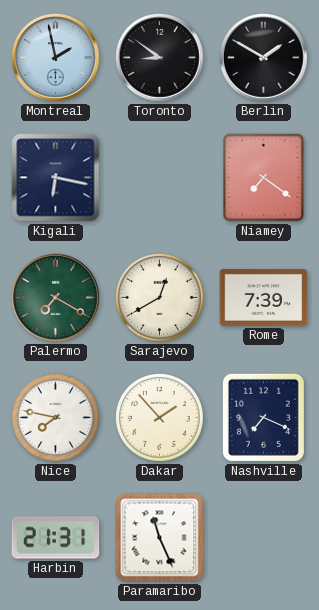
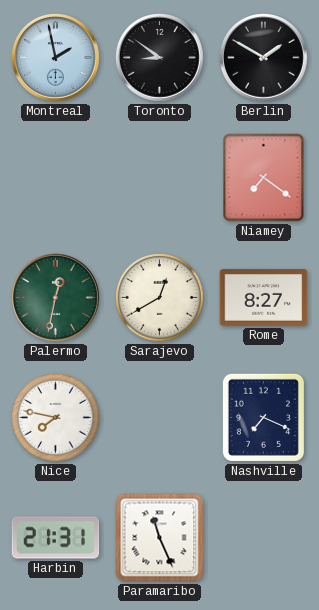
Kigali: 6:17 -> none (56, 178)
Palermo: 7:20 -> 12:32 (56, 298)
Rome: 7:39 -> 8:27 (264, 297)
Dakar: 1:53 -> none (160, 418)
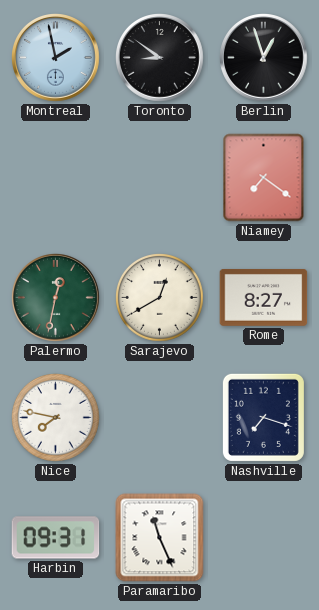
Berlin: 1:50 -> 12:57 (264, 58)
Nashville: 7:19 -> 7:18 (263, 417)
Harbin: 21:31 -> 09:31 (56, 538)
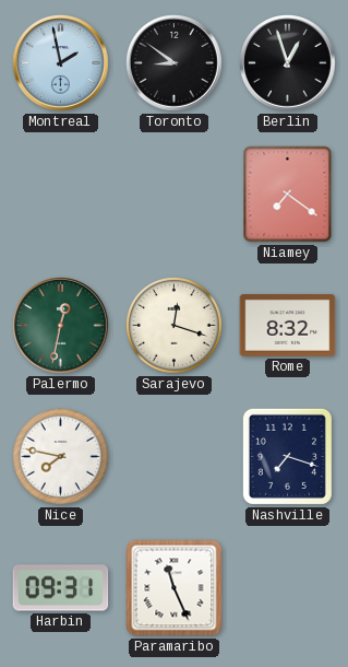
Sarajevo: 12:40 -> 12:18 (175, 326)
Rome: 8:27 -> 8:32 (288, 325)
